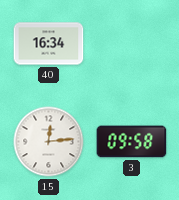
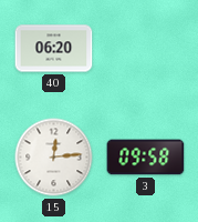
40: 16:34 -> 06:20 (54, 49)
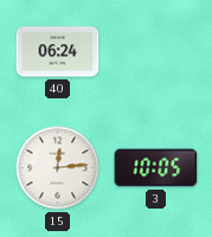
40: 06:20 -> 06:24 (58, 52)
3: 09:58 -> 10:05 (156, 168)
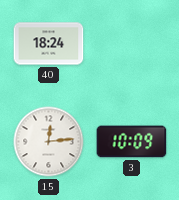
40: 06:24 -> 18:24 (49, 44)
3: 10:05 -> 10:09 (132, 142)
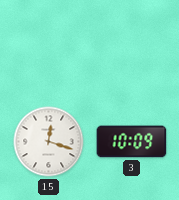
40: 18:24 -> none (49, 44)
15: 12:14 -> 12:18 (49, 142)
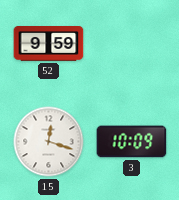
52: none -> 9:59 (49, 44)
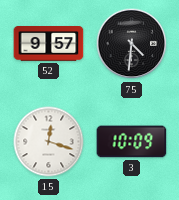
52: 9:59 -> 9:57 (49, 44)
75: none -> 4:31 (132, 44)
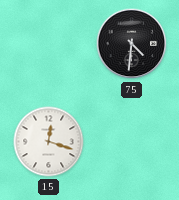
52: 9:57 -> none (49, 44)
3: 10:09 -> none (132, 142)
